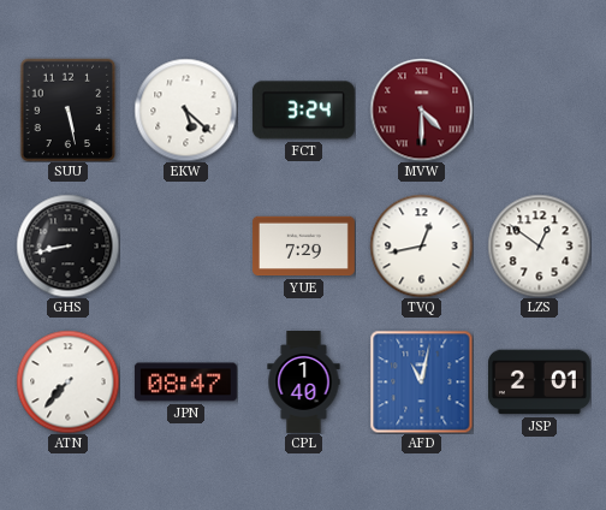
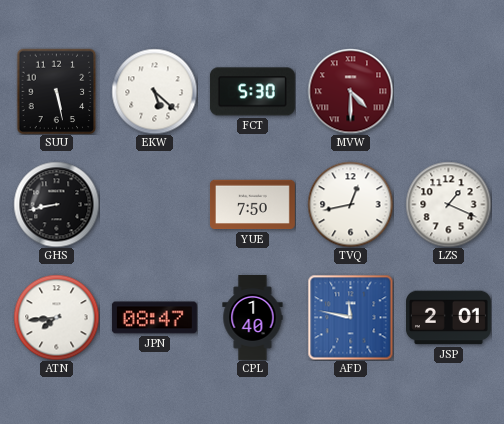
FCT: 3:24 -> 5:30 (252, 92)
YUE: 7:29 -> 7:50 (252, 205)
LZS: 12:51 -> 1:19 (448, 204)
ATN: 7:37 -> 7:44 (56, 317)
AFD: 11:02 -> 11:47 (350, 317)
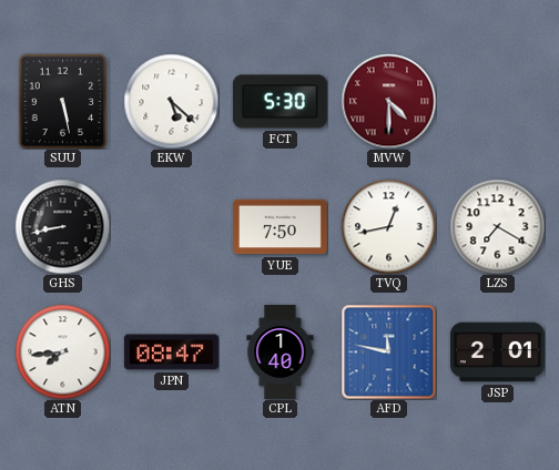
LZS: 1:19 -> 7:20 (497, 226)
